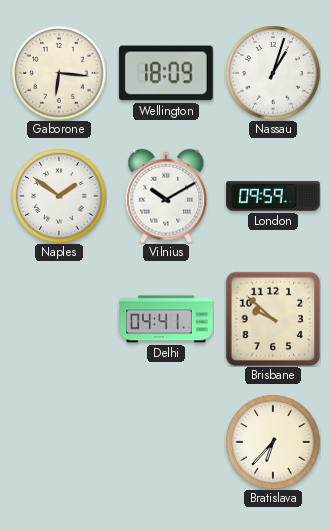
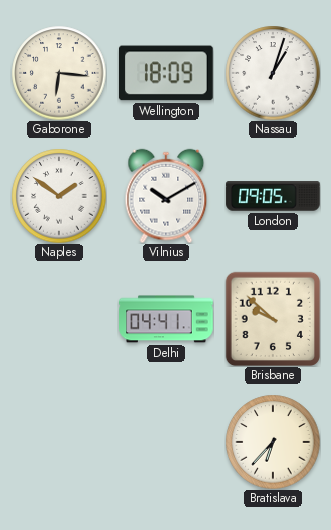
London: 09:59 -> 09:05 (273, 196)
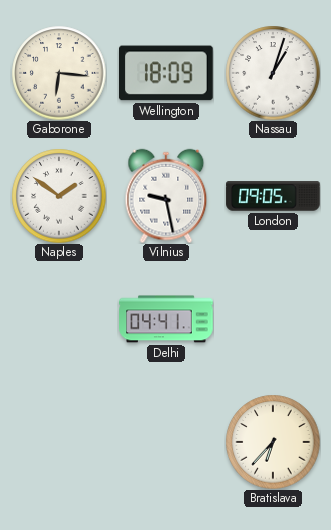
Vilnius: 10:10 -> 9:28 (166, 196)
Brisbane: 9:52 -> none (272, 318)
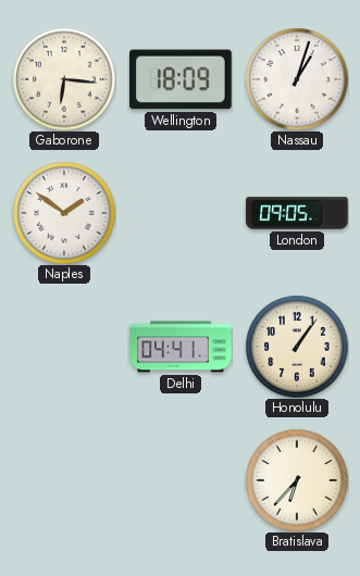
Vilnius: 9:28 -> none (166, 196)
Honolulu: none -> 1:06 (297, 347)
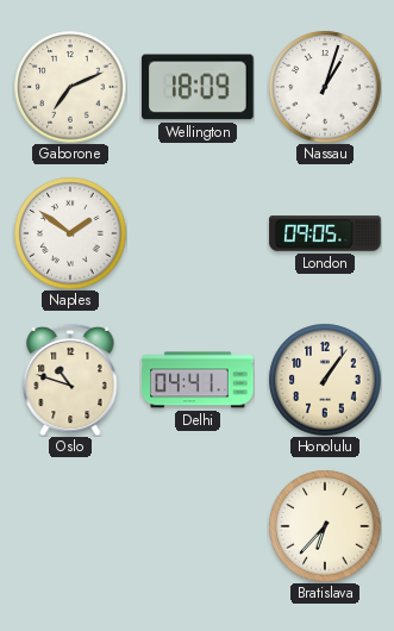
Gaborone: 6:16 -> 7:11 (70, 87)
Oslo: none -> 10:48 (70, 380)
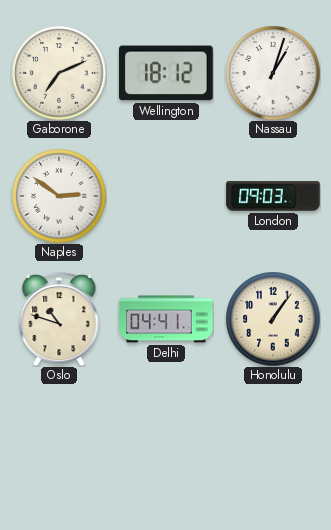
Wellington: 18:09 -> 18:12 (167, 73)
Naples: 1:51 -> 2:51 (59, 196)
London: 09:05 -> 09:03 (273, 196)
Bratislava: 6:37 -> none (325, 526)
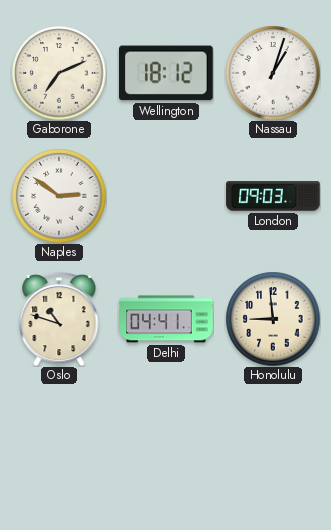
Honolulu: 1:06 -> 8:59 (273, 319)
